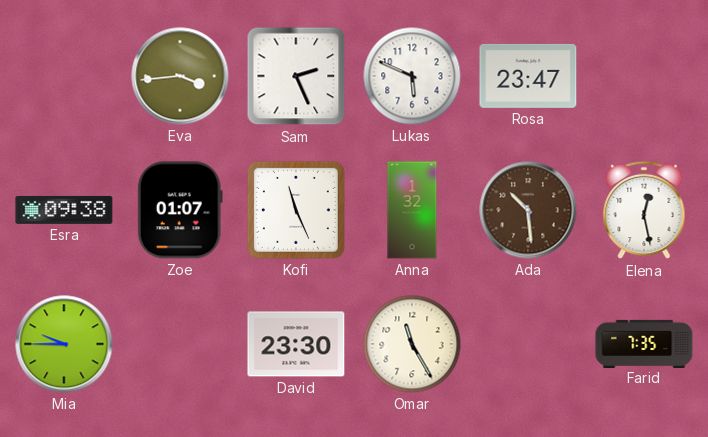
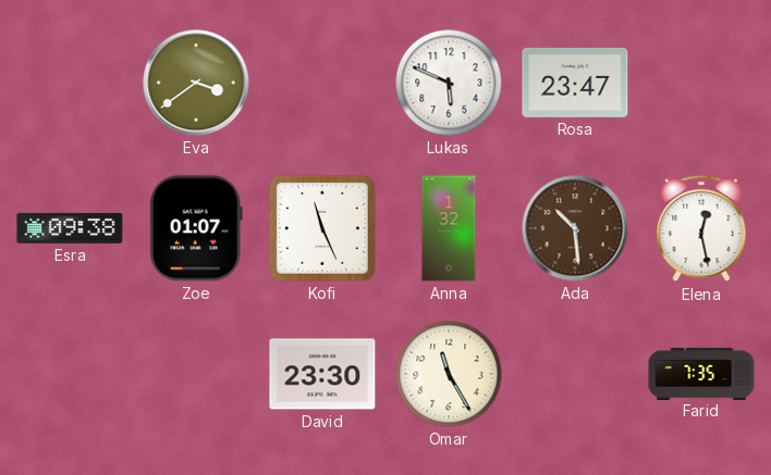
Eva: 3:44 -> 3:39 (196, 83)
Sam: 2:26 -> none (296, 76)
Mia: 9:45 -> none (64, 344)
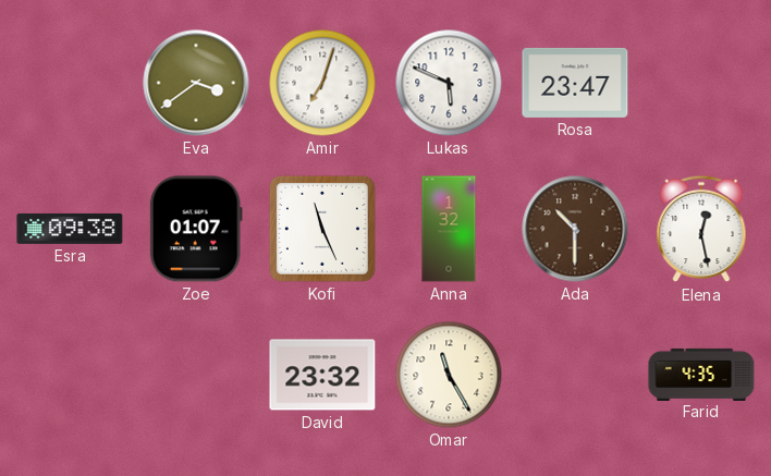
Amir: none -> 7:03 (322, 83)
Ada: 10:29 -> 10:30 (575, 229)
David: 23:30 -> 23:32 (322, 375)
Farid: 7:35 -> 4:35 (701, 374)
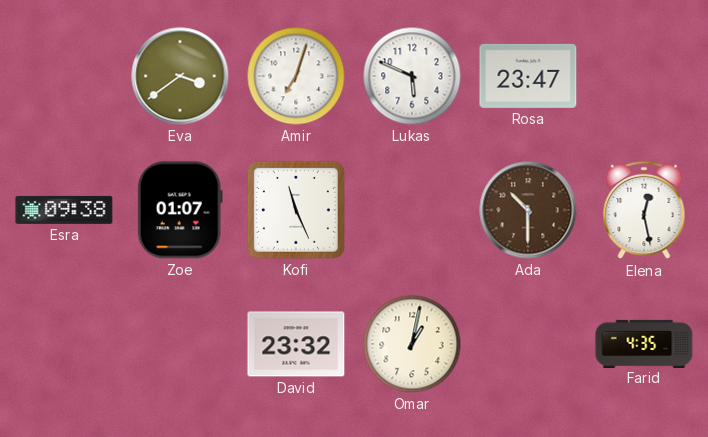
Anna: 1:32 -> none (449, 229)
Omar: 11:25 -> 1:02 (412, 344)
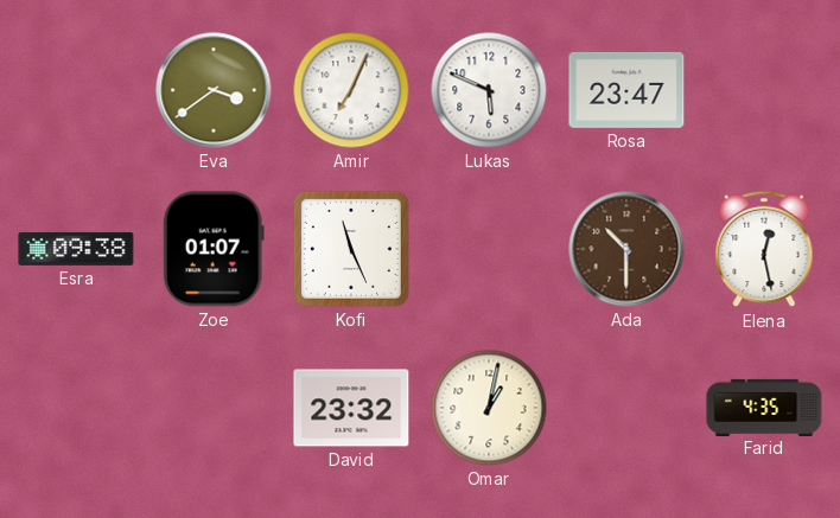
Amir: 7:03 -> 7:04 (351, 90)
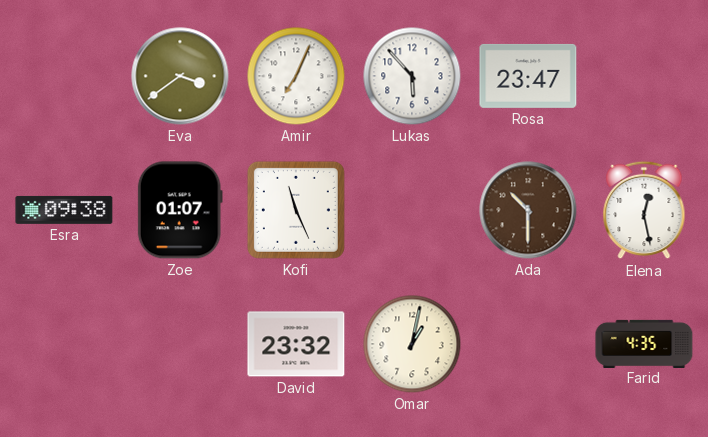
Lukas: 5:49 -> 5:53 (412, 76)
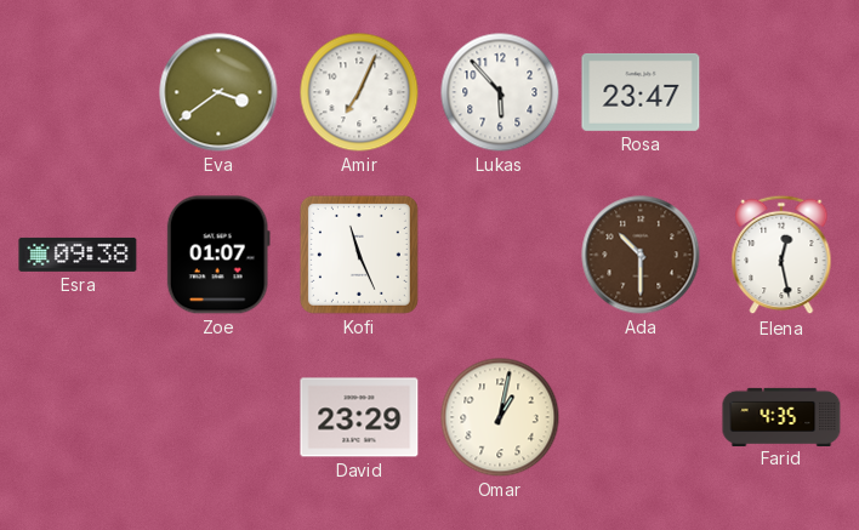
David: 23:32 -> 23:29 (359, 417)
